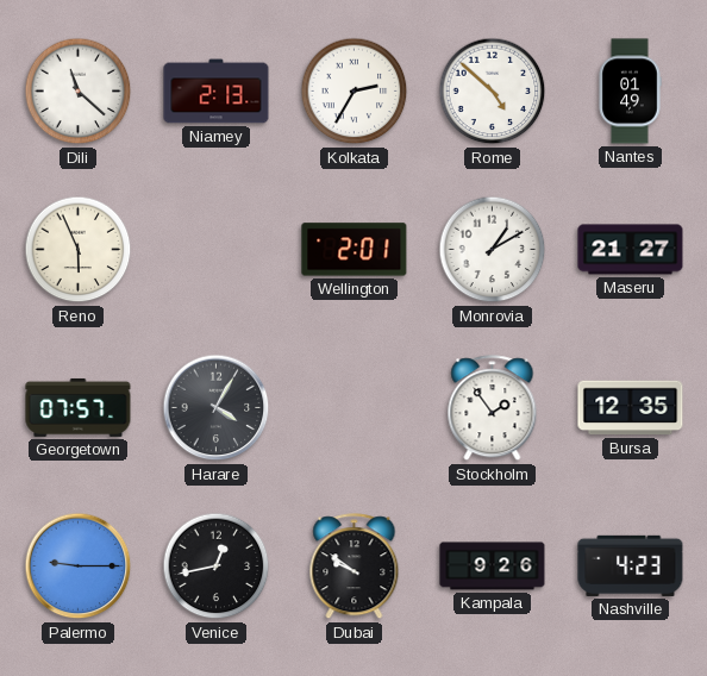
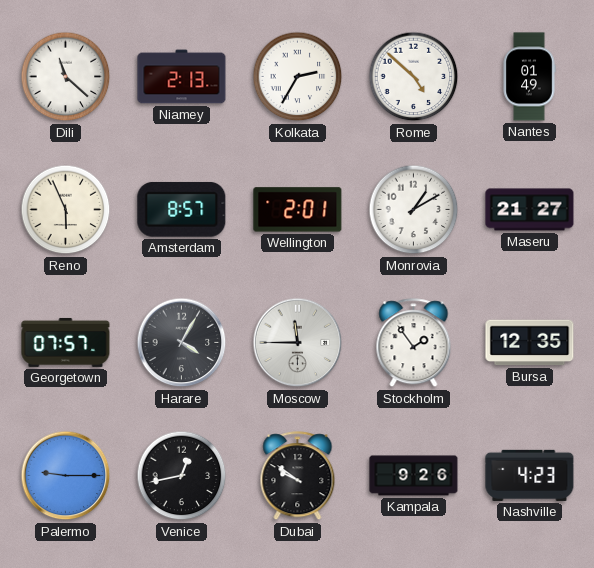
Amsterdam: none -> 8:57 (182, 209)
Moscow: none -> 11:45 (298, 343)
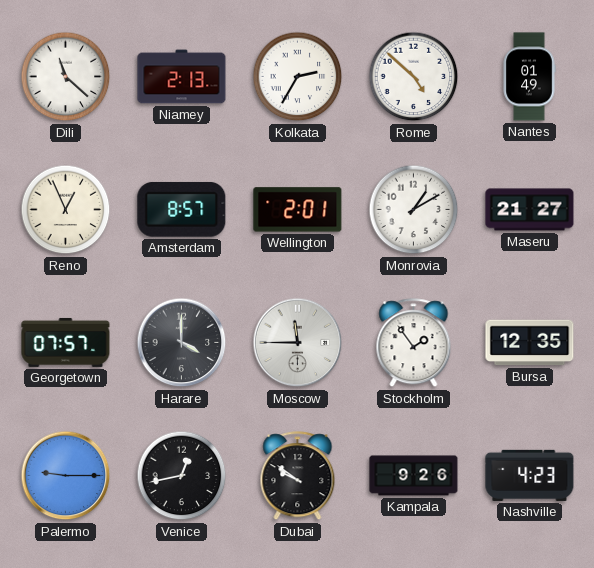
Reno: 5:56 -> 12:56 (66, 210)
Harare: 4:05 -> 4:00 (182, 343)
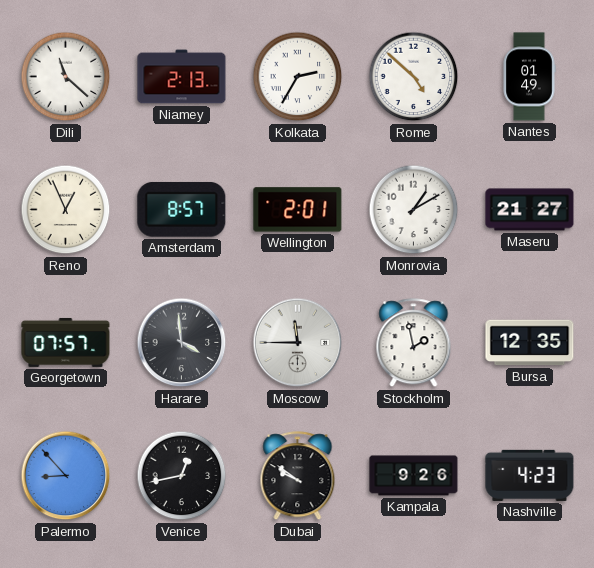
Harare: 4:00 -> 3:59 (182, 343)
Stockholm: 1:54 -> 1:58 (414, 343)
Palermo: 9:15 -> 8:53 (66, 476)
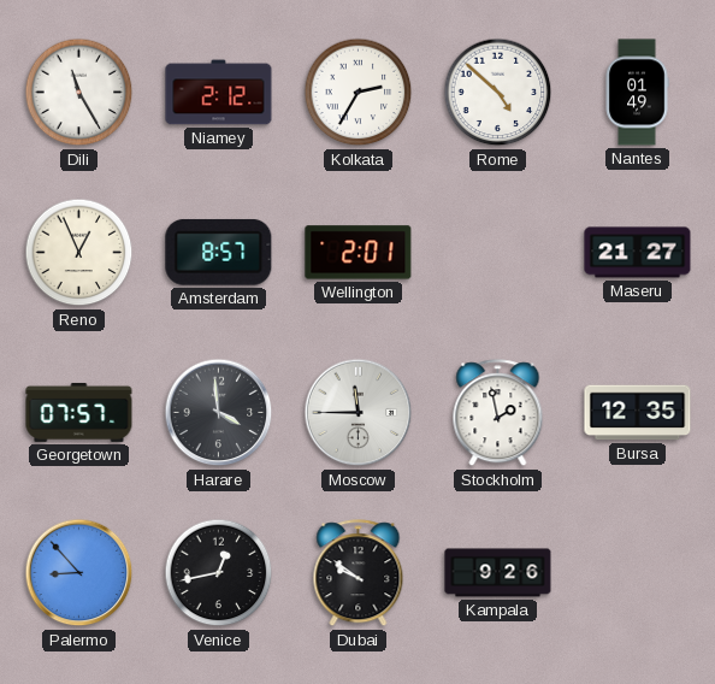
Dili: 11:22 -> 11:25 (79, 93)
Niamey: 2:13 -> 2:12 (219, 93)
Monrovia: 1:10 -> none (414, 210)
Nashville: 4:23 -> none (530, 475)
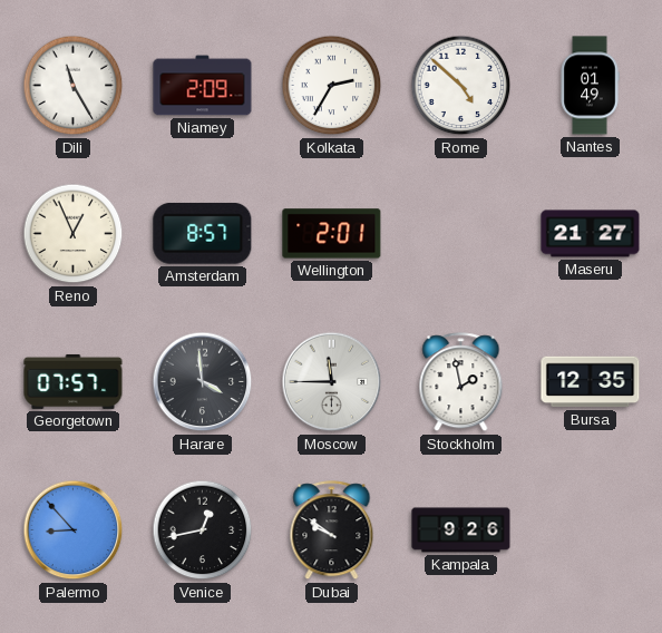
Niamey: 2:12 -> 2:09 (203, 86)
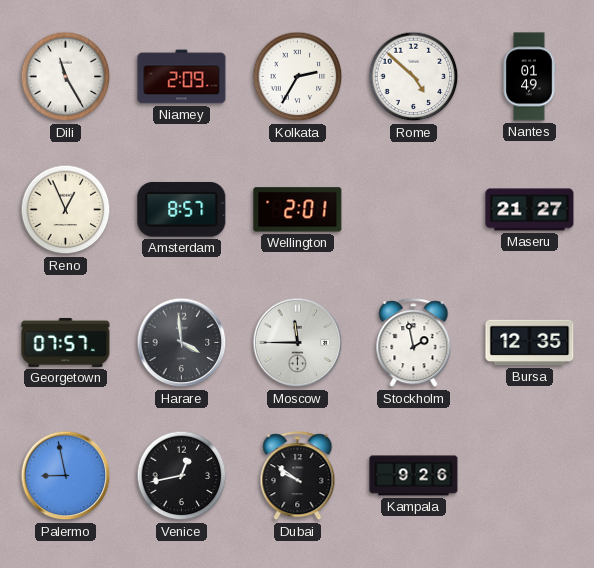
Palermo: 8:53 -> 8:58 (66, 476)
